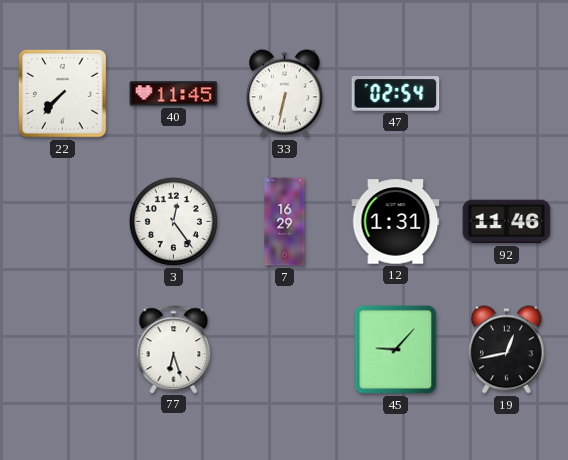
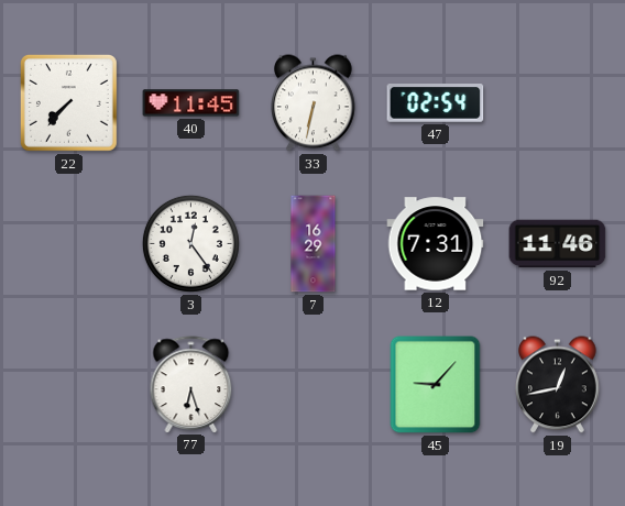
12: 1:31 -> 7:31 (436, 244)
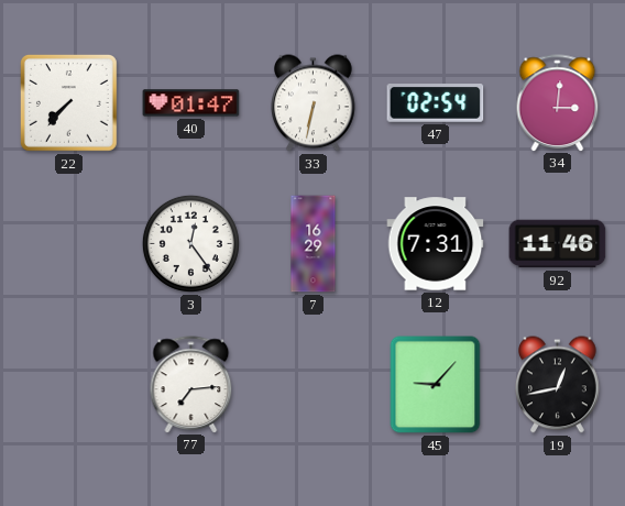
40: 11:45 -> 01:47 (191, 103)
34: none -> 3:01 (558, 102)
77: 6:27 -> 7:14 (191, 384)
